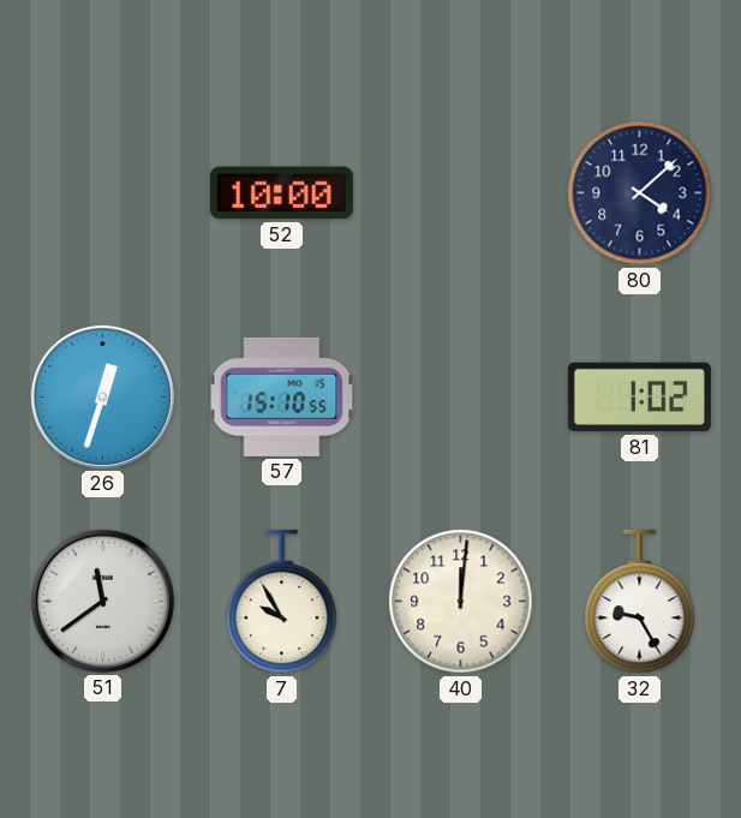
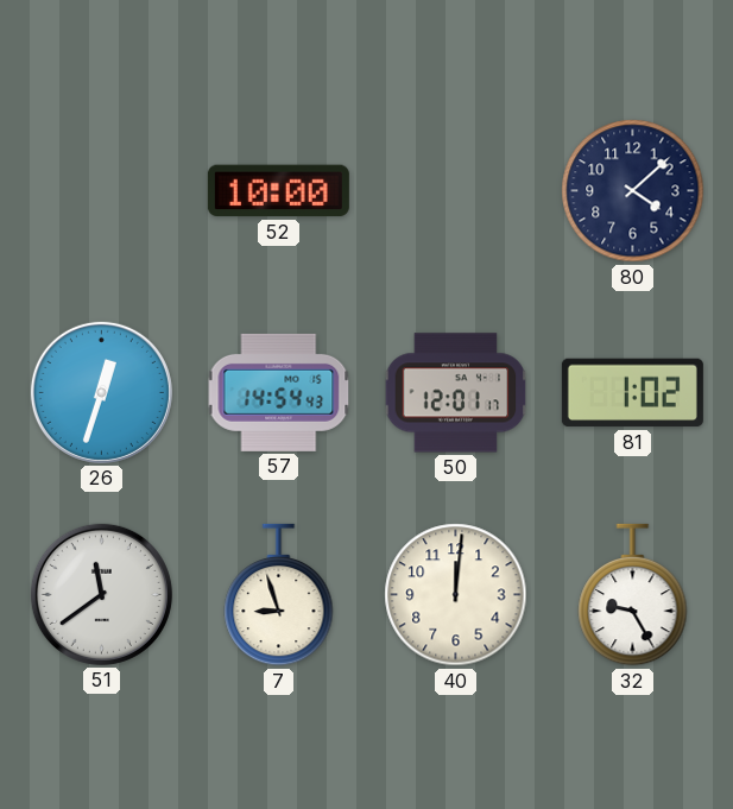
57: 15:10 -> 14:54 (279, 392)
50: none -> 12:01 (456, 393)
7: 9:55 -> 8:57 (279, 595)
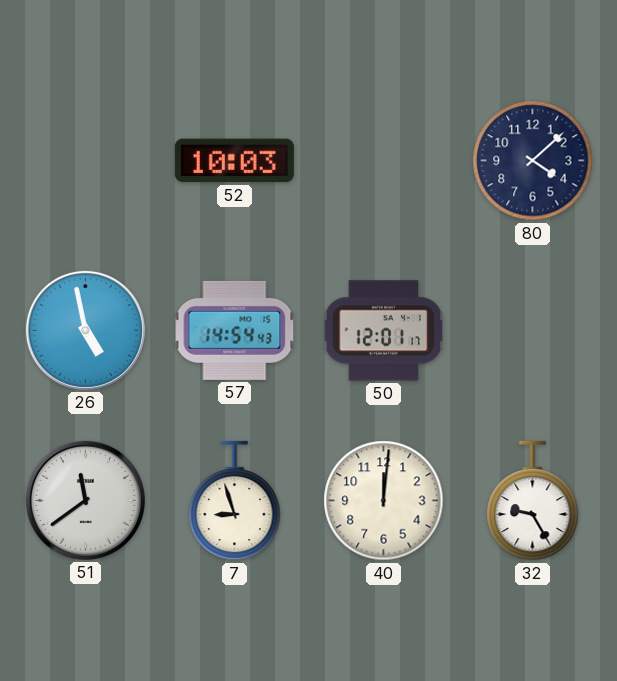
52: 10:00 -> 10:03 (234, 161)
26: 12:33 -> 4:58 (85, 330)
81: 1:02 -> none (632, 393)
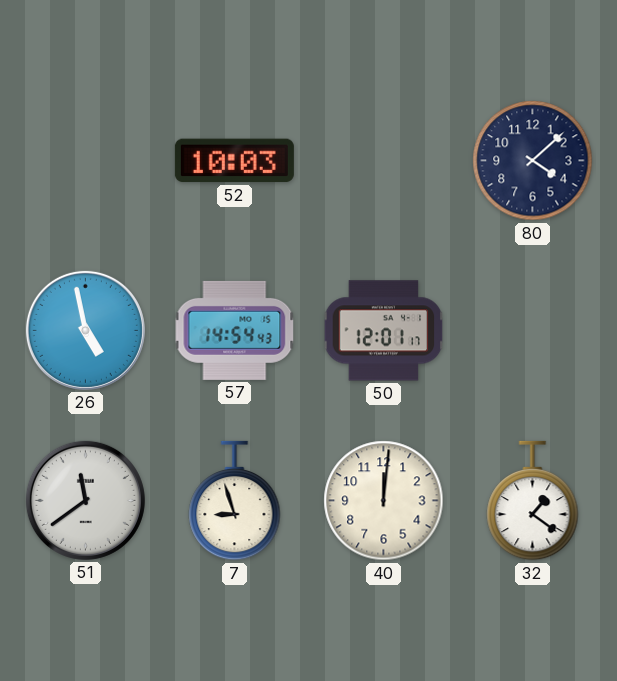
32: 9:25 -> 1:21 (533, 501)
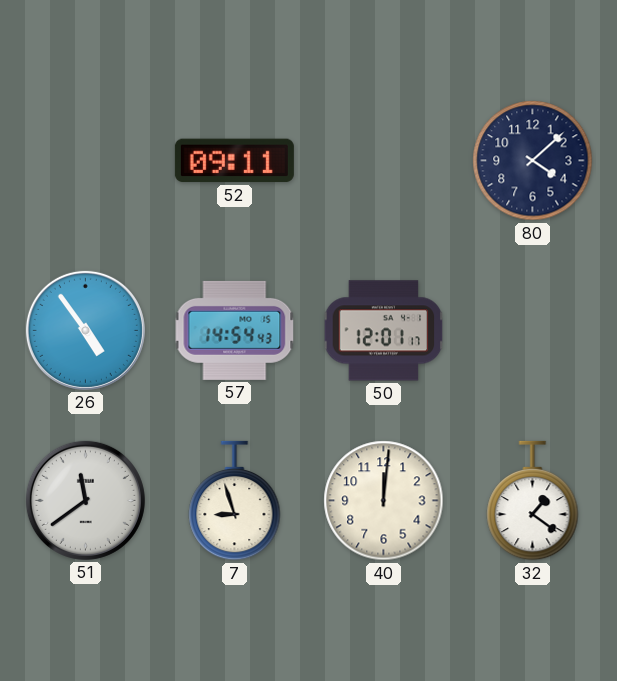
52: 10:03 -> 09:11 (234, 161)
26: 4:58 -> 4:54 (85, 330)
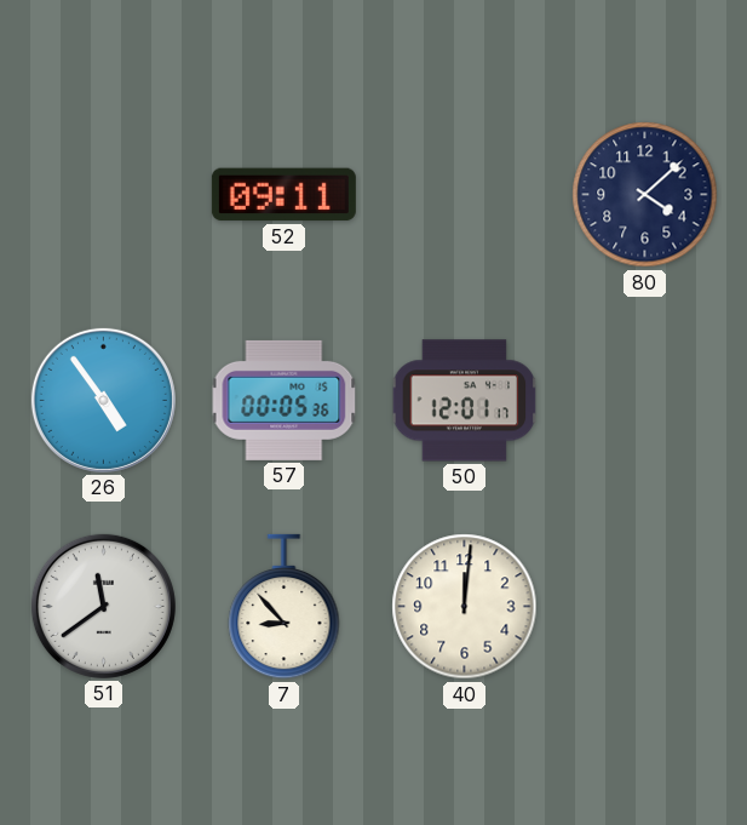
57: 14:54 -> 00:05 (285, 400)
7: 8:57 -> 8:53 (285, 607)
32: 1:21 -> none (533, 501)
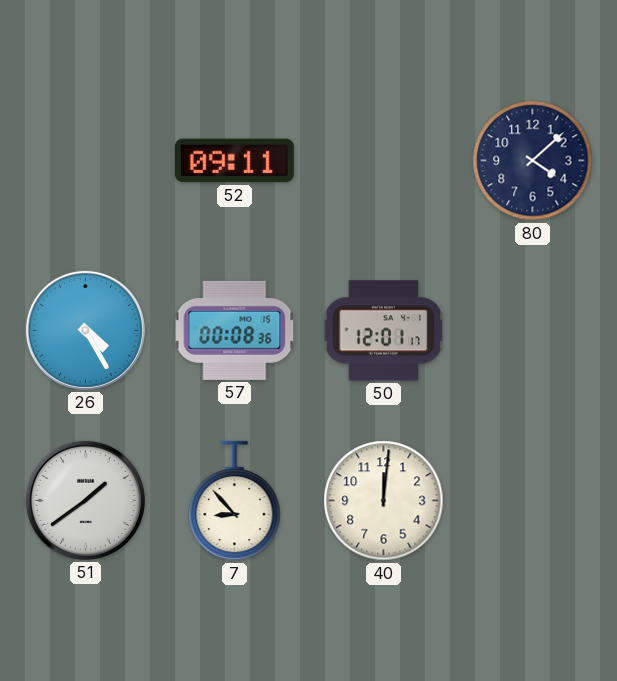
26: 4:54 -> 4:25 (85, 330)
57: 00:05 -> 00:08 (235, 330)
51: 11:39 -> 1:39 (85, 500)
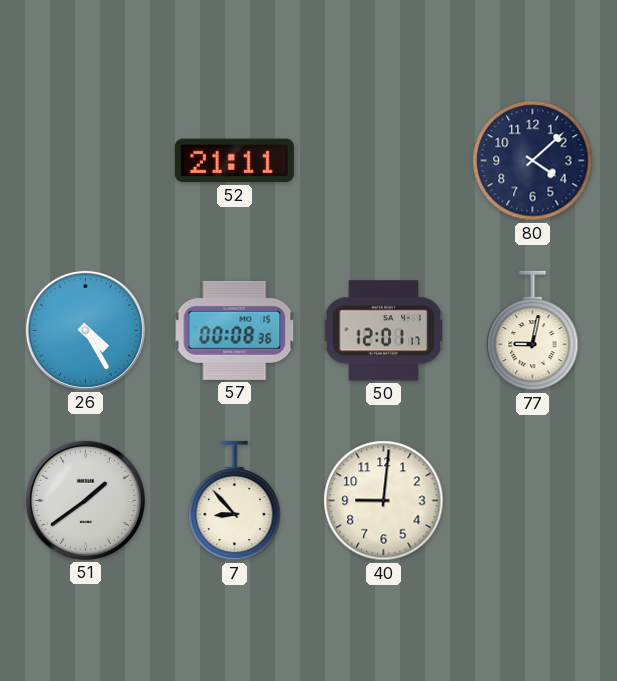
52: 09:11 -> 21:11 (234, 161)
77: none -> 9:02 (533, 331)
40: 12:01 -> 9:01 (384, 501)
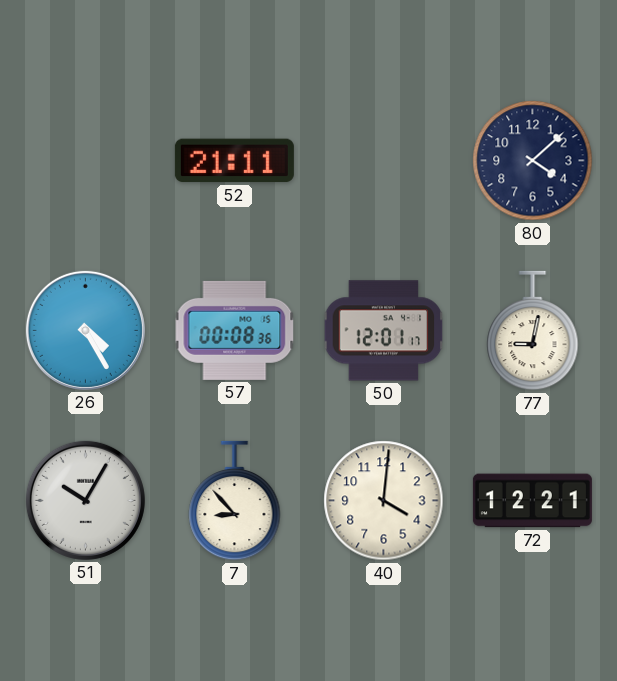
51: 1:39 -> 10:05 (85, 500)
40: 9:01 -> 4:01 (384, 501)
72: none -> 12:21 (532, 501)
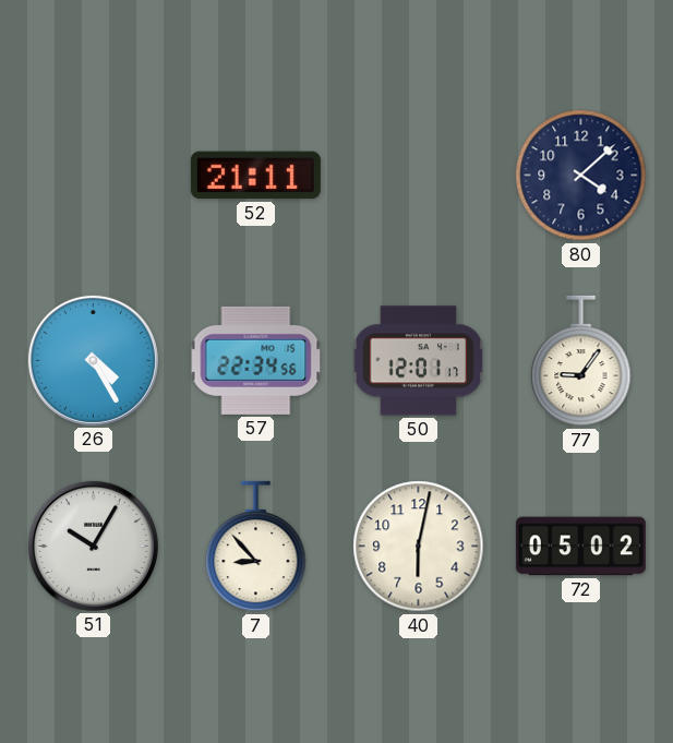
57: 00:08 -> 22:34 (256, 360)
77: 9:02 -> 9:06 (581, 361)
40: 4:01 -> 6:02 (419, 547)
72: 12:21 -> 05:02 (580, 547)
